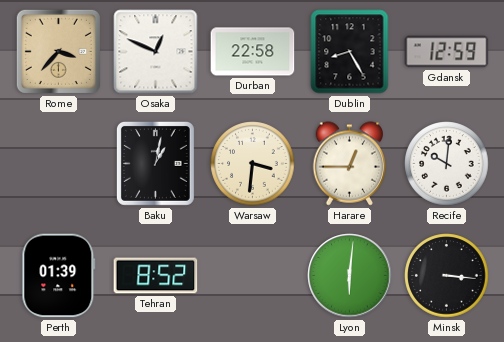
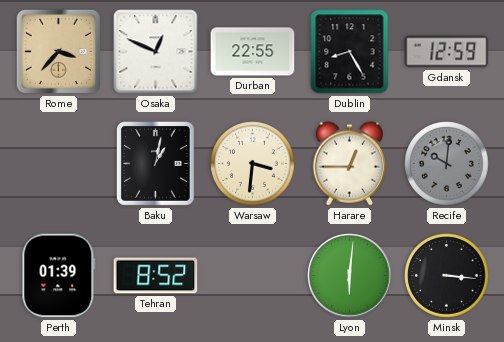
Durban: 22:58 -> 22:55 (253, 52)
Recife dial: white -> grey (447, 164)
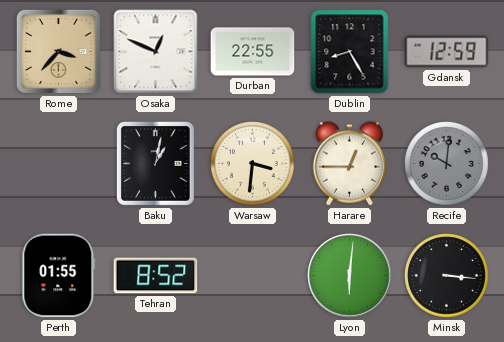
Perth: 01:39 -> 01:55 (59, 276)
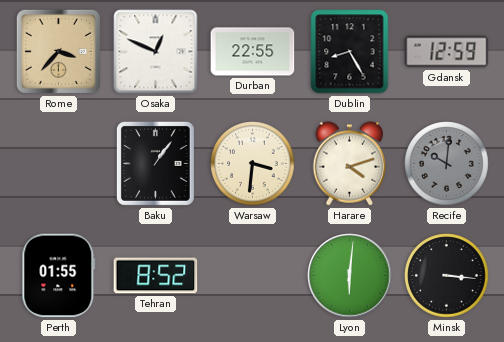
Baku: 1:02 -> 1:06 (155, 163)
Harare: 12:45 -> 4:12 (350, 164)
